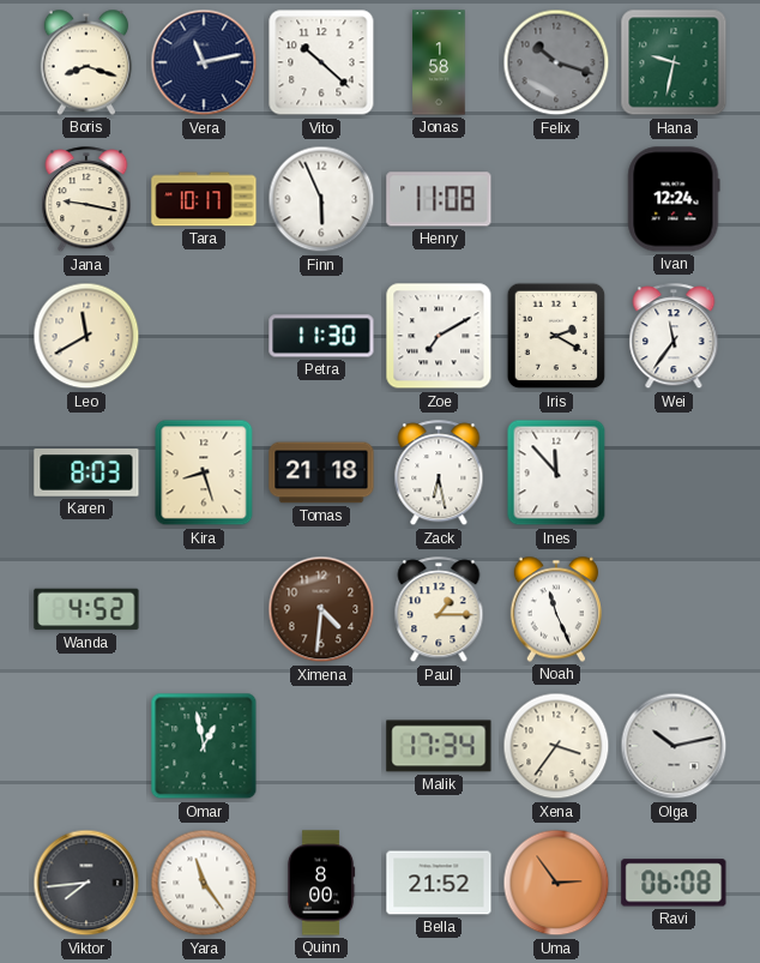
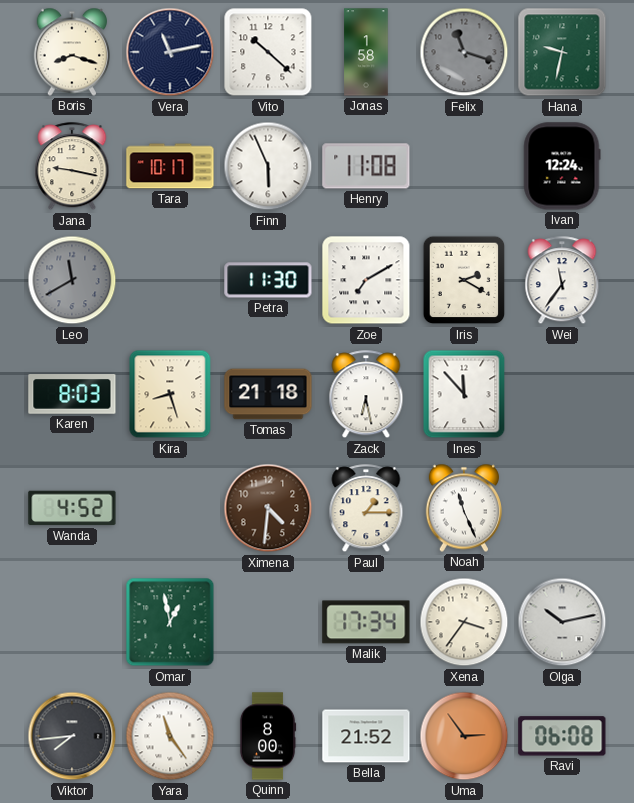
Felix: 10:18 -> 11:18 (464, 52)
Leo dial: cream -> grey (72, 280)
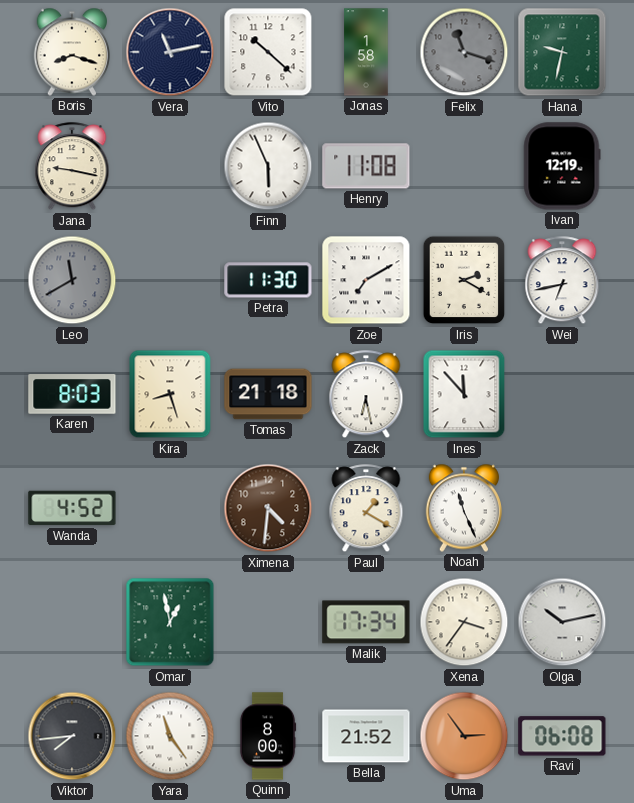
Tara: 10:17 -> none (170, 166)
Ivan: 12:24 -> 12:19 (562, 166)
Wei: 11:36 -> 6:43 (562, 281)
Paul: 1:15 -> 1:20 (366, 509)
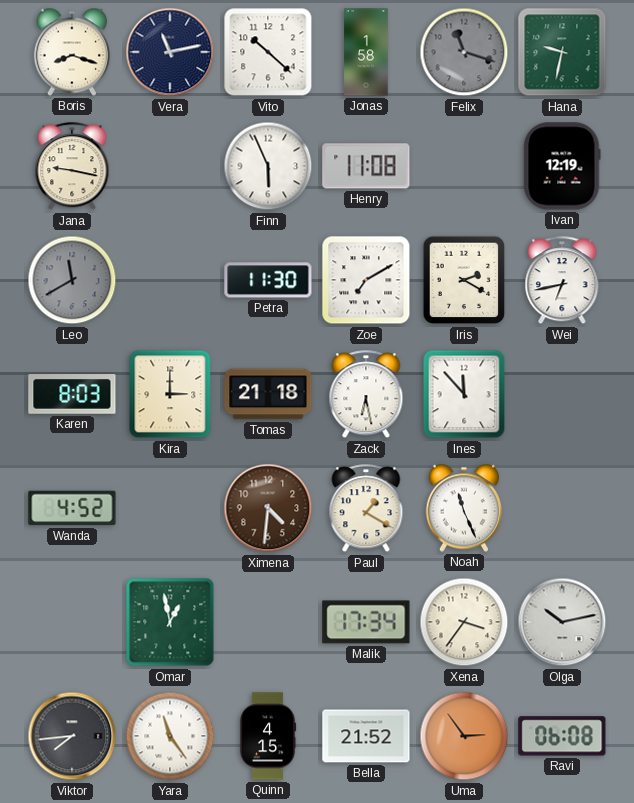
Kira: 8:27 -> 3:00 (170, 394)
Quinn: 8:00 -> 4:15 (268, 736)
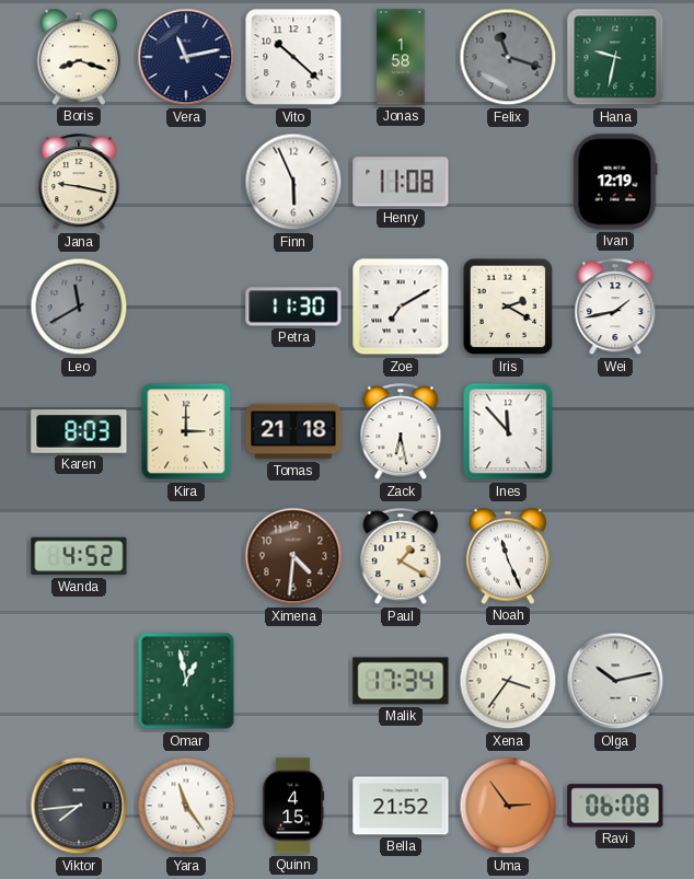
Wei: 6:43 -> 1:43 (615, 308)
